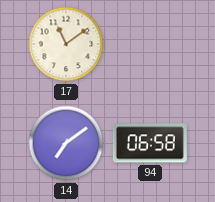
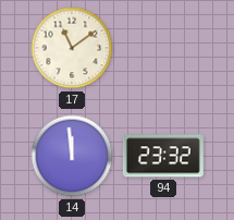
14: 7:09 -> 11:59 (72, 156)
94: 06:58 -> 23:32 (163, 156)
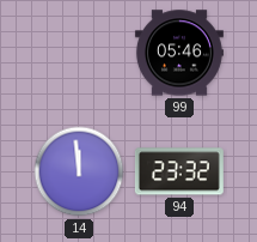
17: 11:09 -> none (72, 48)
99: none -> 05:46 (179, 53)
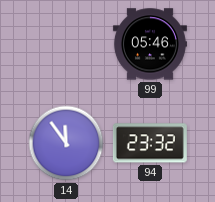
14: 11:59 -> 11:54 (66, 143)
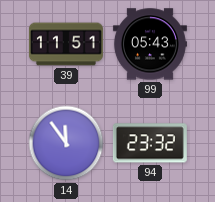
39: none -> 11:51 (66, 44)
99: 05:46 -> 05:43 (150, 44)
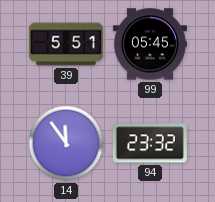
39: 11:51 -> 5:51 (66, 44)
99: 05:43 -> 05:45 (150, 44)
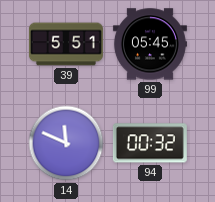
14: 11:54 -> 11:49 (66, 143)
94: 23:32 -> 00:32 (150, 143)
